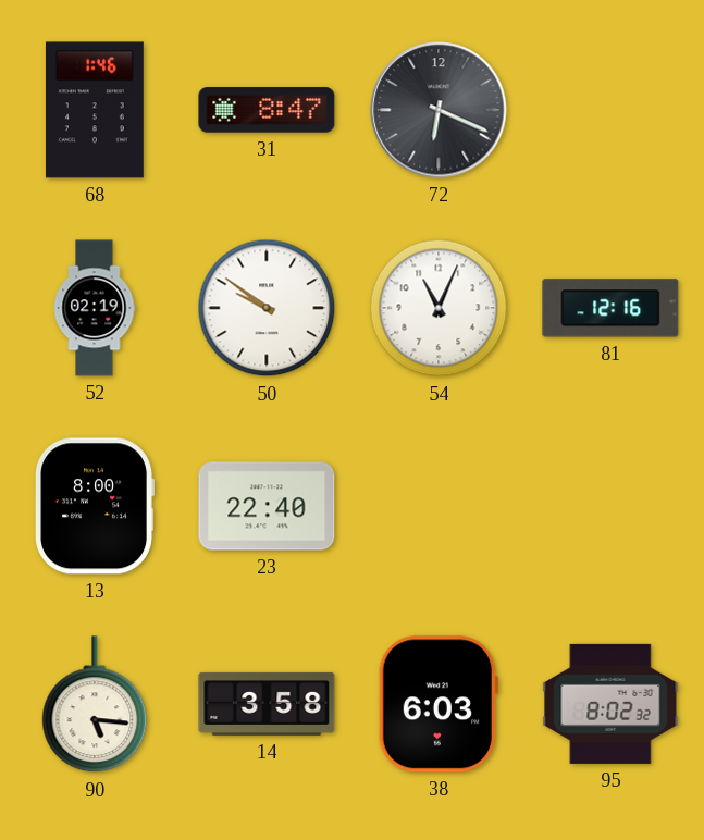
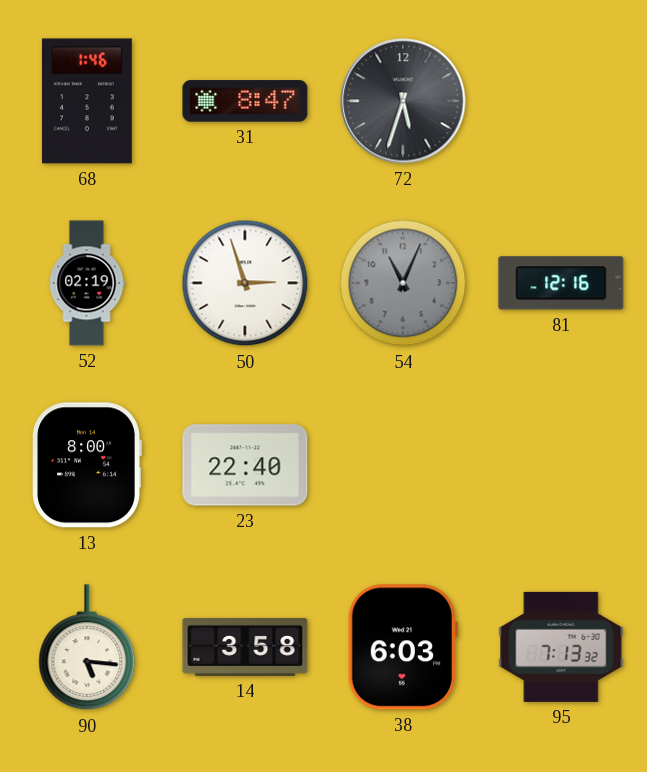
72: 6:19 -> 5:33 (403, 101)
50: 9:51 -> 2:57 (245, 283)
54 dial: white -> grey (403, 283)
95: 8:02 -> 7:13 (561, 647)
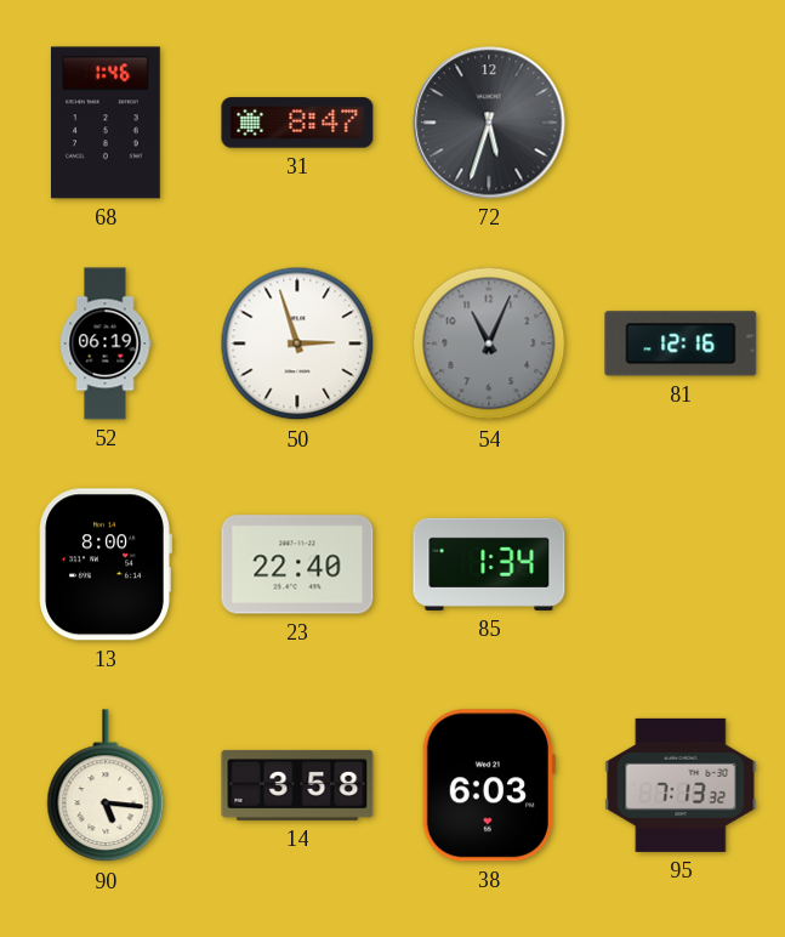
52: 02:19 -> 06:19 (106, 343)
85: none -> 1:34 (489, 564)
